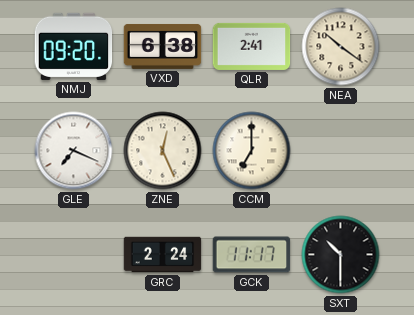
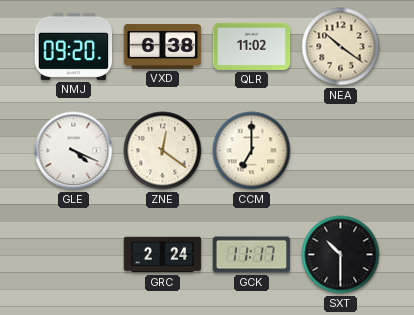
QLR: 2:41 -> 11:02 (252, 46)
GLE: 7:19 -> 4:19 (74, 151)
ZNE: 12:26 -> 12:21 (163, 151)
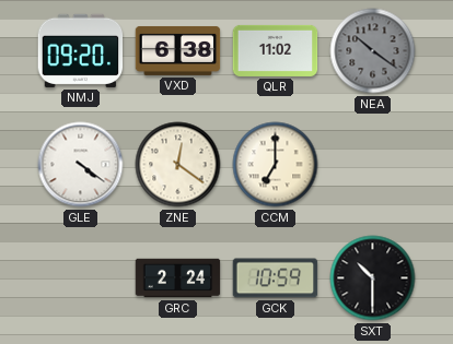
NEA dial: cream -> grey (373, 51)
GLE: 4:19 -> 4:21 (81, 165)
GCK: 11:17 -> 10:59 (276, 278)
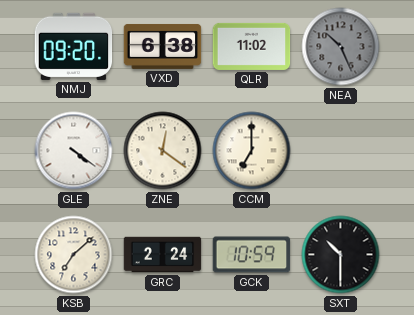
NEA: 10:21 -> 10:26 (341, 47)
KSB: none -> 7:08 (74, 255)
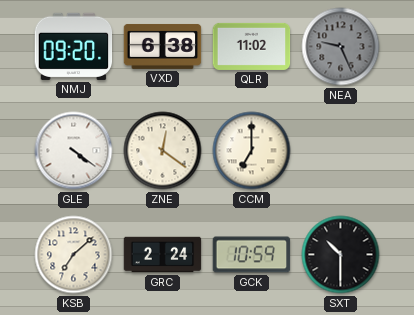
NEA: 10:26 -> 9:26 (341, 47)
